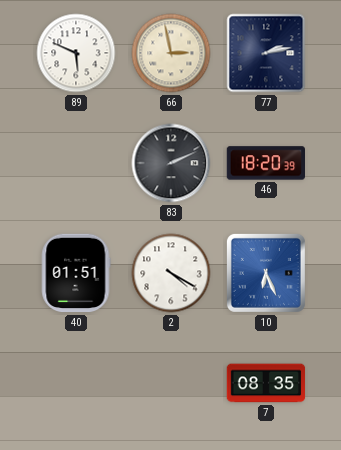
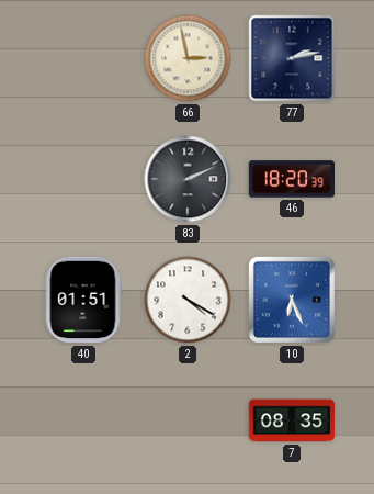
89: 5:49 -> none (76, 53)
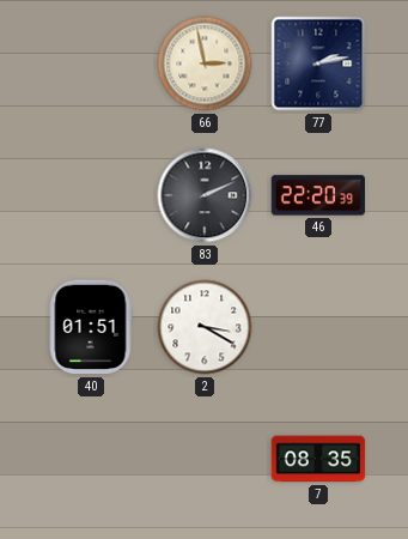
46: 18:20 -> 22:20 (318, 195)
2: 4:20 -> 3:20 (205, 327)
10: 6:26 -> none (292, 300)
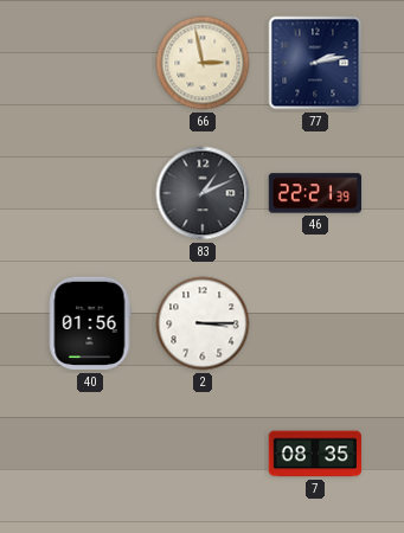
83: 2:11 -> 1:11 (203, 193)
46: 22:20 -> 22:21 (315, 193)
40: 01:51 -> 01:56 (90, 323)
2: 3:20 -> 3:15 (203, 323)
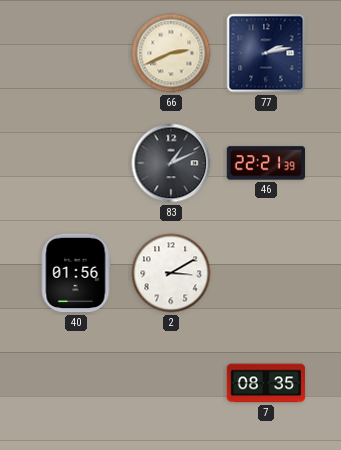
66: 2:58 -> 2:41 (171, 53)
2: 3:15 -> 3:10 (171, 273)
